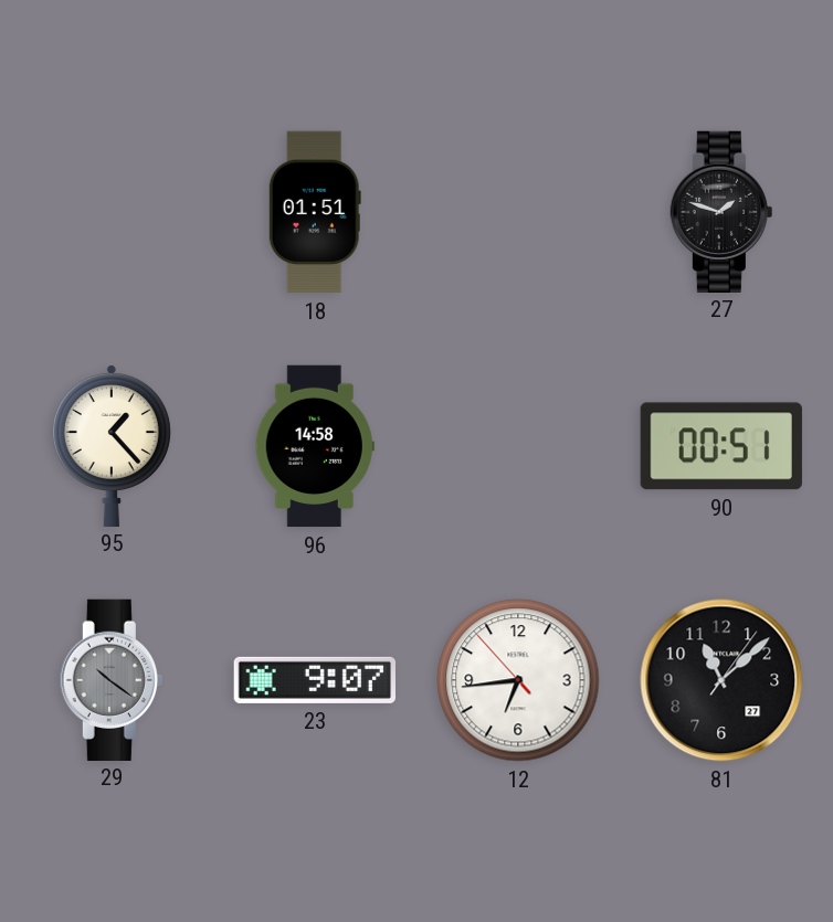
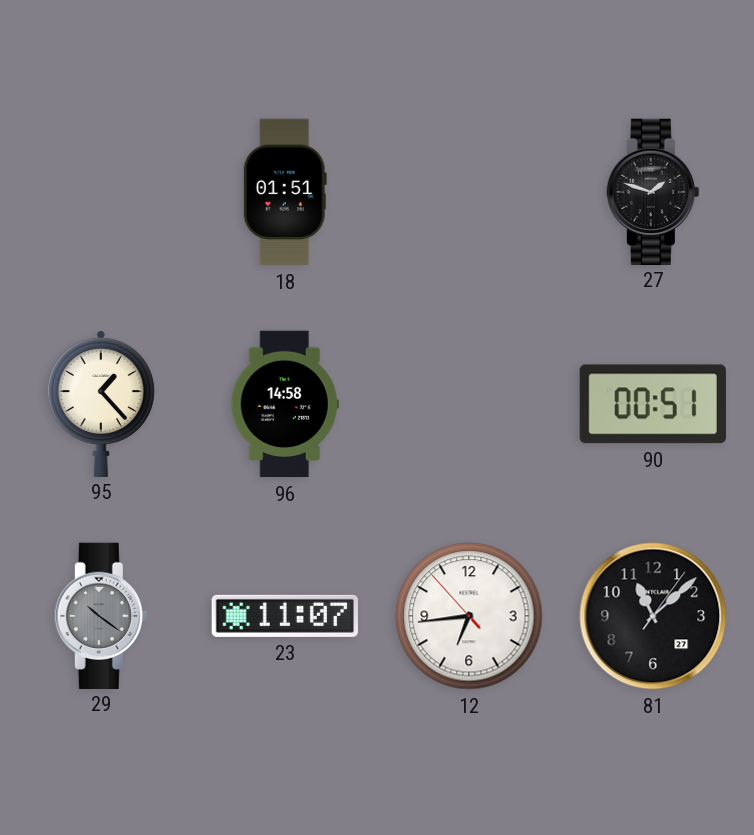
23: 9:07 -> 11:07 (284, 616)
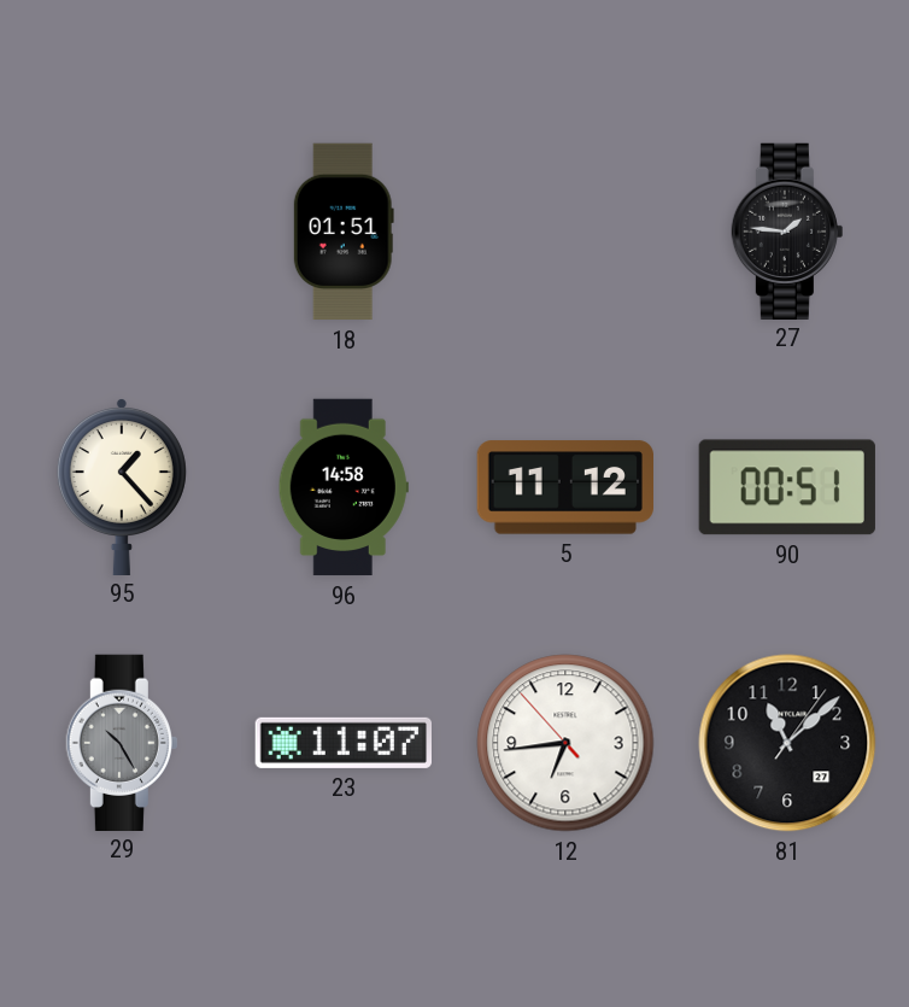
27: 1:48 -> 1:46 (787, 230)
5: none -> 11:12 (564, 487)
29: 10:21 -> 10:25 (122, 742)
